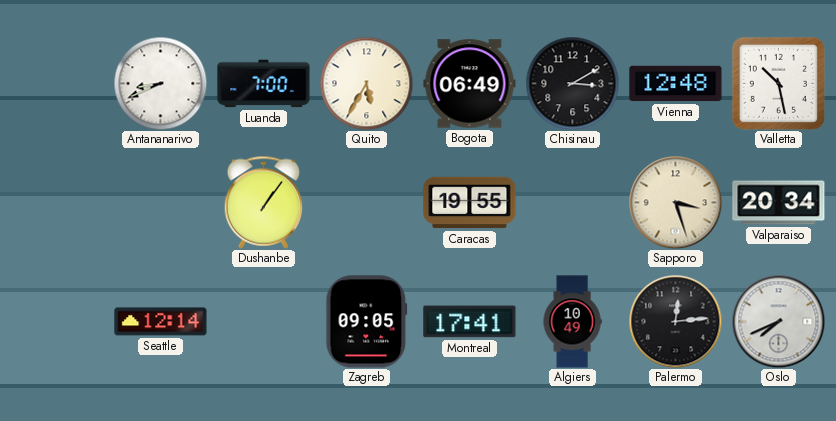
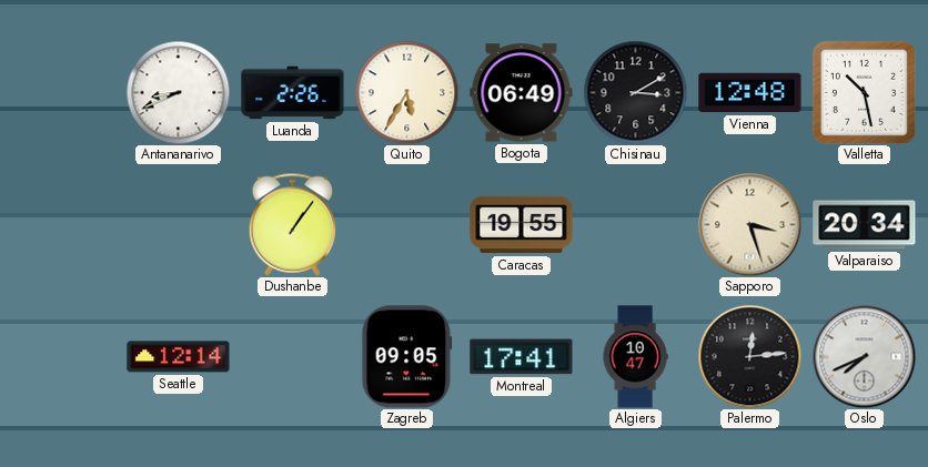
Luanda: 7:00 -> 2:26 (293, 93)
Algiers: 10:49 -> 10:47 (635, 357)
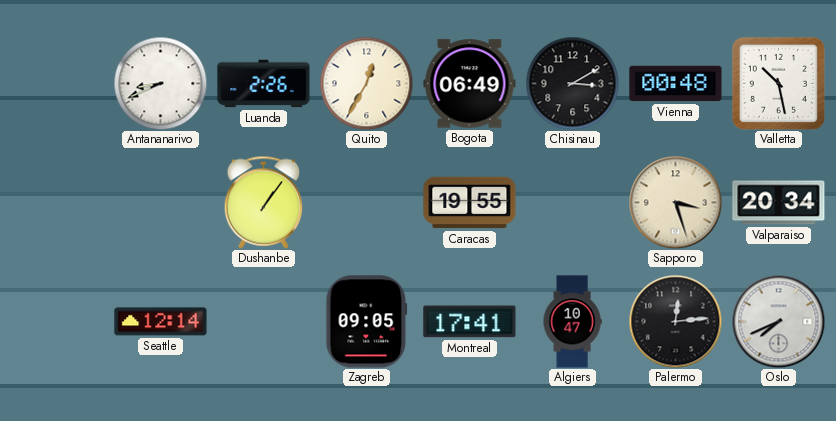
Quito: 5:35 -> 12:35 (366, 83)
Vienna: 12:48 -> 00:48 (676, 84)
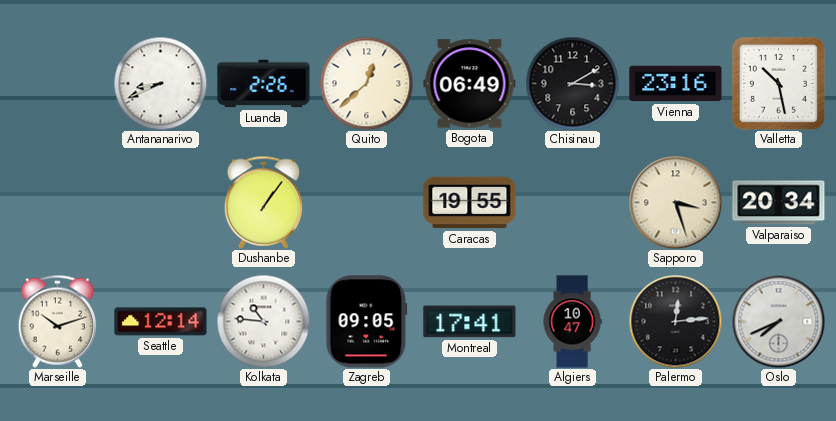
Quito: 12:35 -> 12:38 (366, 83)
Vienna: 00:48 -> 23:16 (676, 84)
Marseille: none -> 10:12 (58, 321)
Kolkata: none -> 10:46 (263, 321)
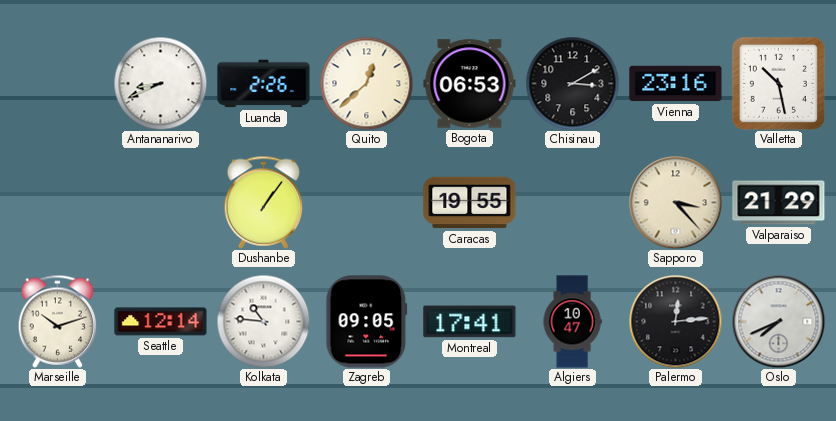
Bogota: 06:49 -> 06:53 (470, 84)
Sapporo: 3:27 -> 3:23 (675, 202)
Valparaiso: 20:34 -> 21:29 (779, 203)
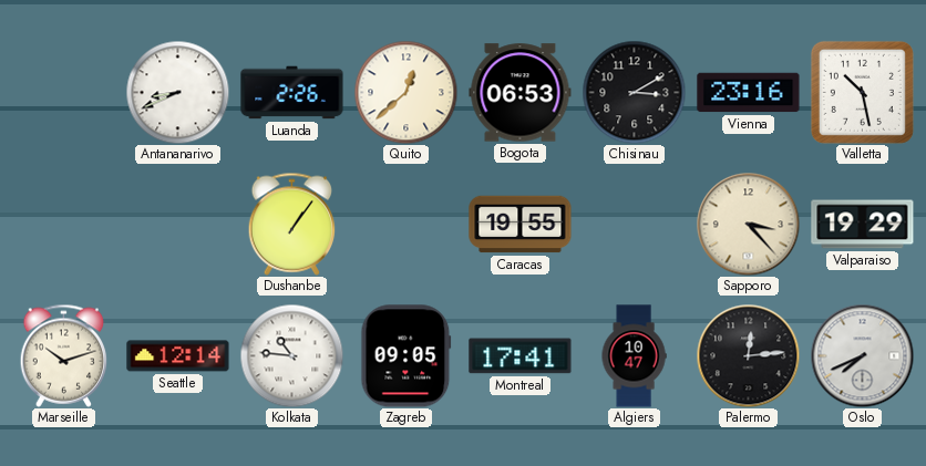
Valparaiso: 21:29 -> 19:29 (863, 225)
